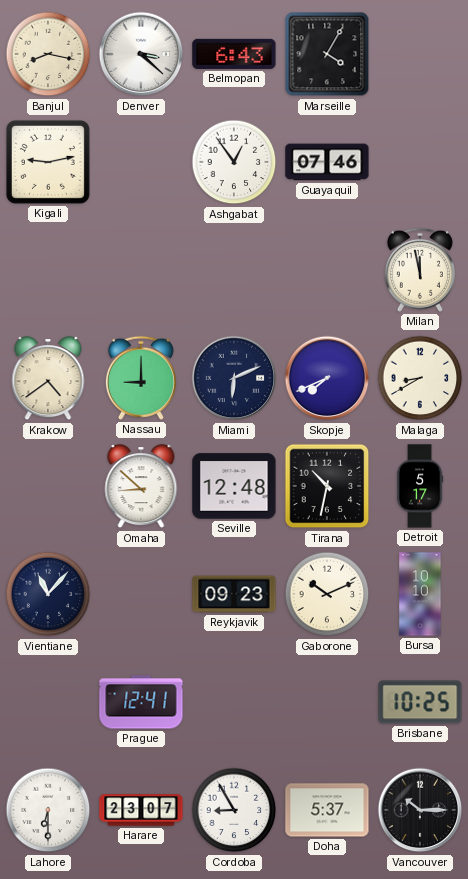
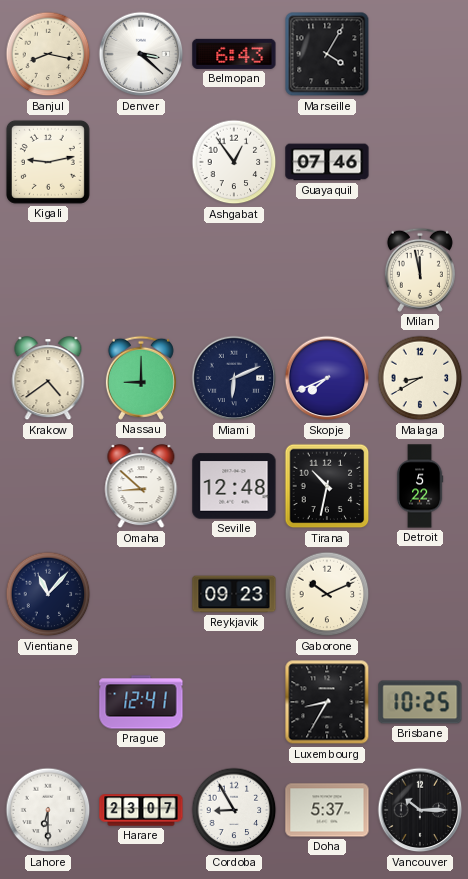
Detroit: 5:17 -> 5:22 (420, 486)
Bursa: 10:10 -> none (420, 594)
Luxembourg: none -> 8:35 (327, 702)
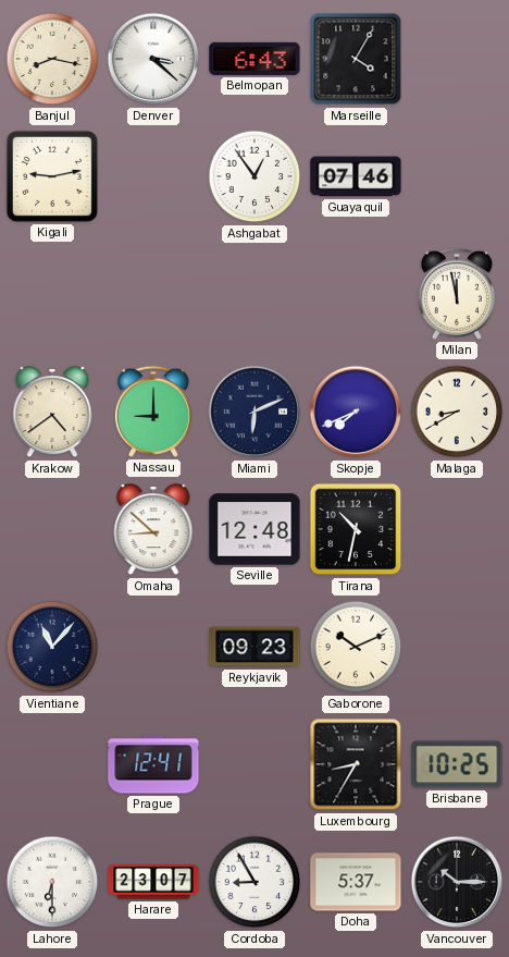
Detroit: 5:22 -> none (420, 486)
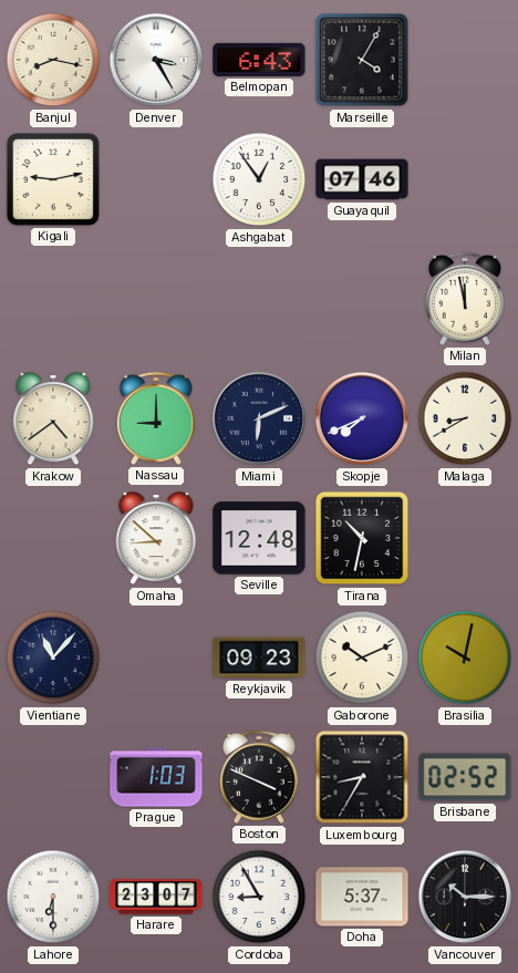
Denver: 3:22 -> 3:25 (156, 60)
Brasilia: none -> 10:02 (465, 658)
Prague: 12:41 -> 1:03 (156, 777)
Boston: none -> 3:49 (259, 777)
Brisbane: 10:25 -> 02:52 (465, 777)
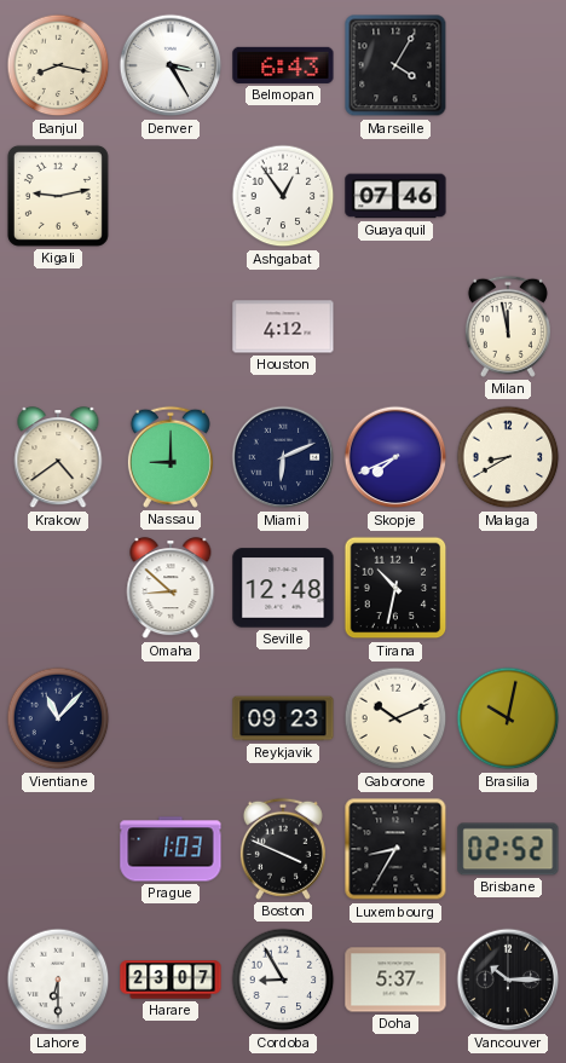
Houston: none -> 4:12 (283, 327)
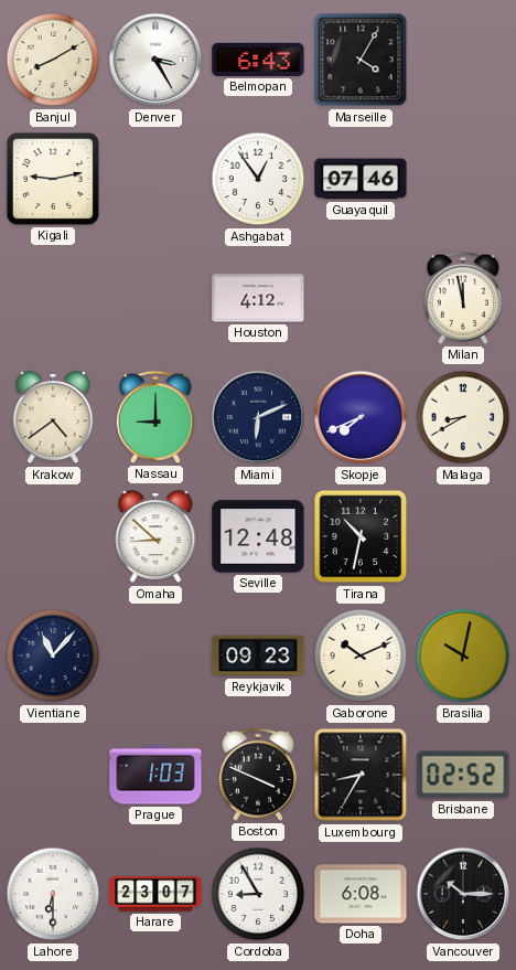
Banjul: 8:17 -> 8:10 (53, 60)
Doha: 5:37 -> 6:08 (361, 894)
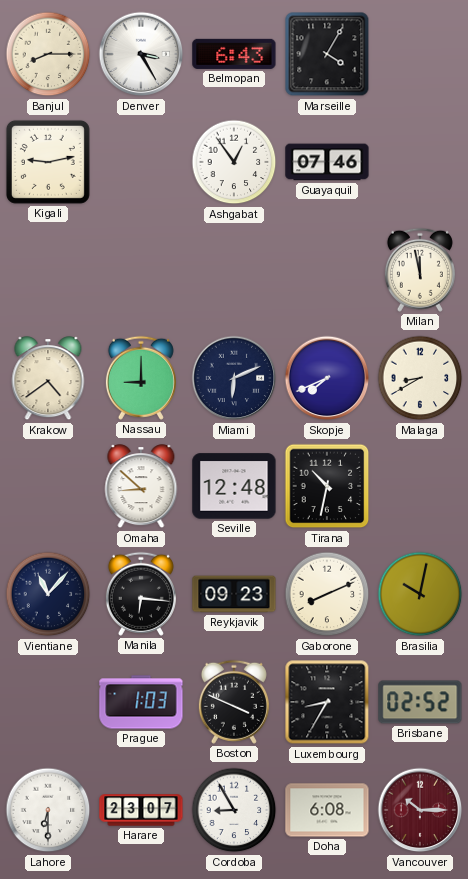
Banjul: 8:10 -> 8:15 (48, 54)
Houston: 4:12 -> none (258, 298)
Manila: none -> 6:16 (141, 594)
Gaborone: 10:11 -> 8:11 (327, 594)
Vancouver dial: black -> burgundy (420, 810)
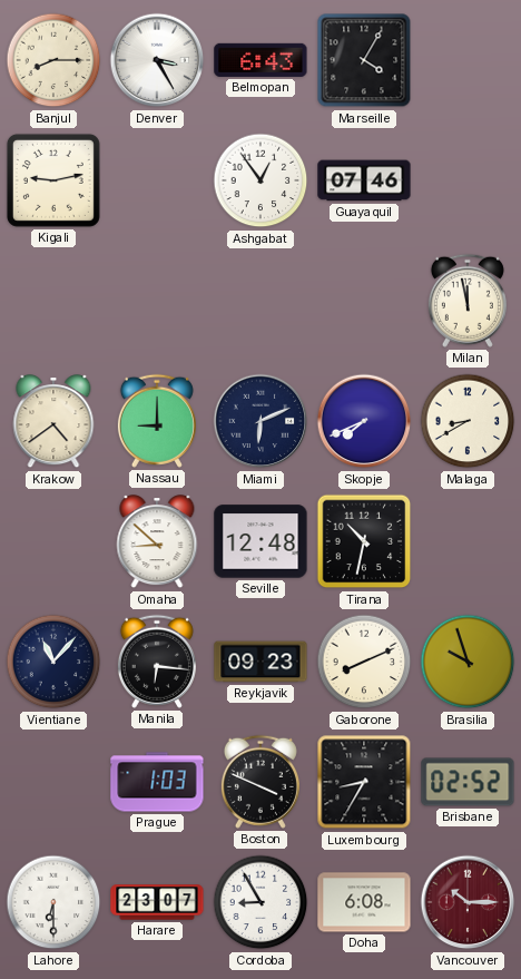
Brasilia: 10:02 -> 9:57 (468, 662)
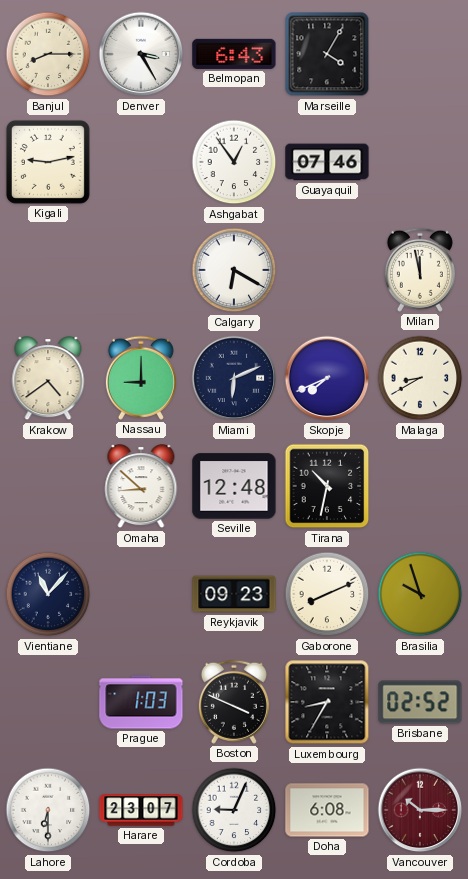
Calgary: none -> 6:20 (234, 270)
Manila: 6:16 -> none (157, 662)
Cordoba: 8:55 -> 9:04 (234, 810)
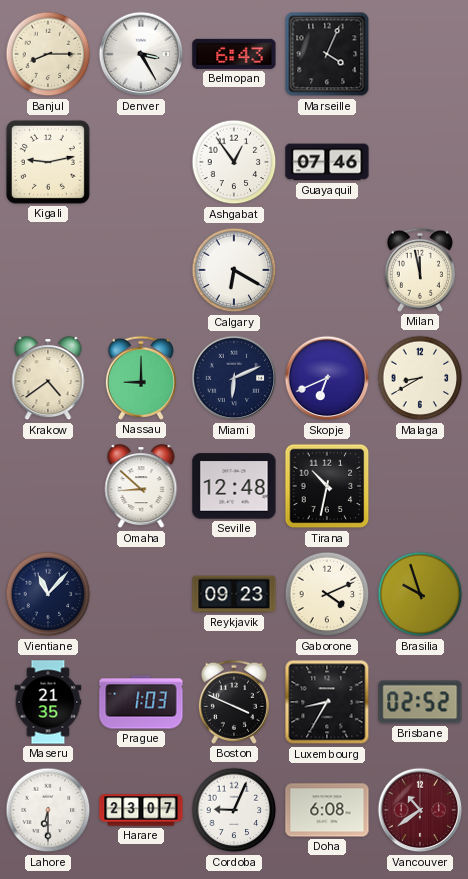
Marseille: 4:05 -> 4:04 (327, 54)
Skopje: 7:41 -> 6:41 (327, 378)
Gaborone: 8:11 -> 4:11 (327, 594)
Maseru: none -> 21:35 (48, 702)
Vancouver: 10:15 -> 10:39 (420, 810)
